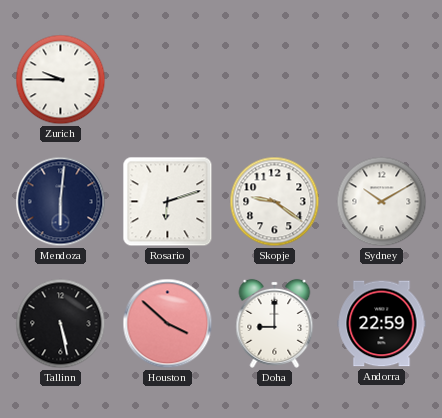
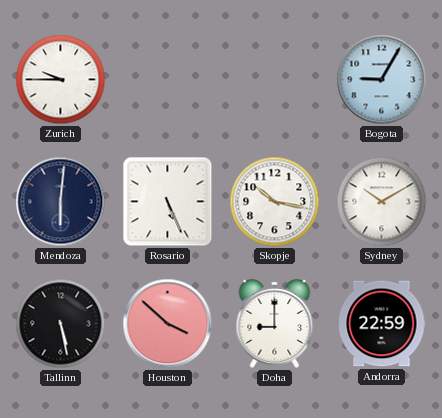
Bogota: none -> 9:05 (382, 80)
Rosario: 6:12 -> 5:26 (168, 202)
Skopje: 9:21 -> 10:17 (275, 202)
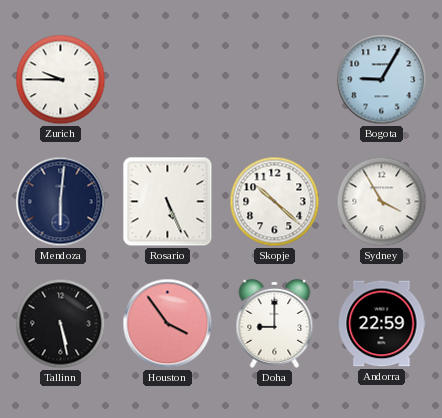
Skopje: 10:17 -> 10:22 (275, 202)
Sydney: 10:10 -> 3:55 (382, 202)
Houston: 3:52 -> 3:54 (168, 324)
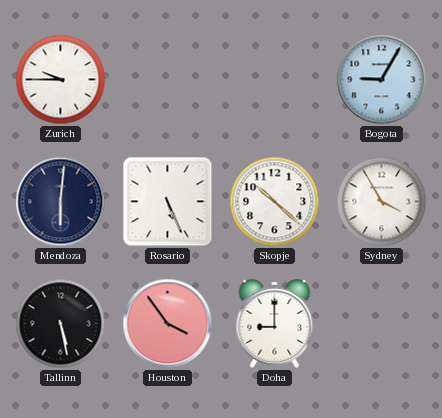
Andorra: 22:59 -> none (382, 324)
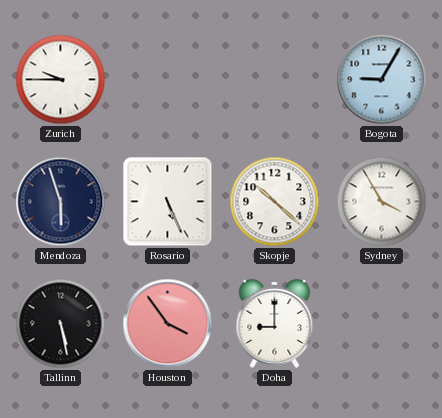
Mendoza: 6:01 -> 5:57 (61, 202)
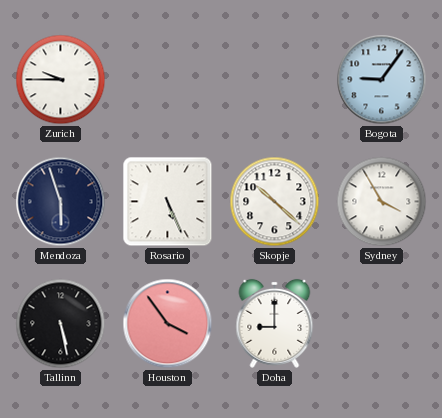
Bogota: 9:05 -> 9:06 (382, 80)
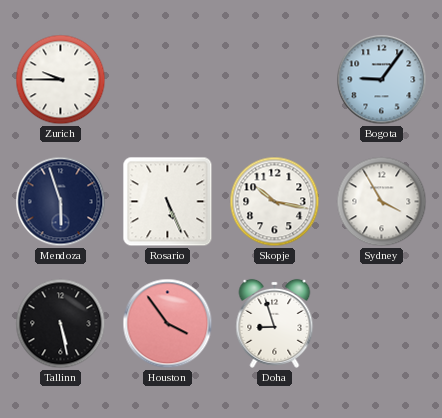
Skopje: 10:22 -> 10:17 (275, 202)
Doha: 9:00 -> 8:57 (275, 323)
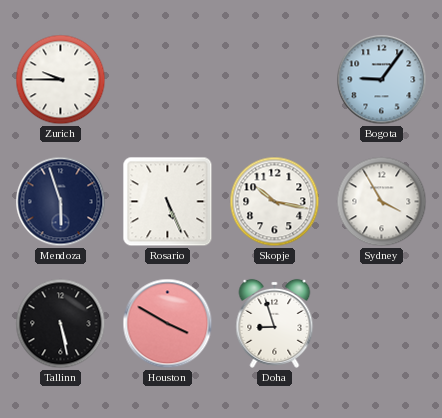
Houston: 3:54 -> 3:50 (168, 324)
